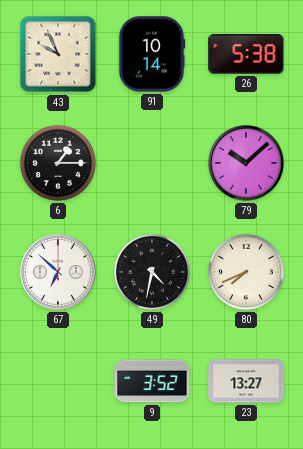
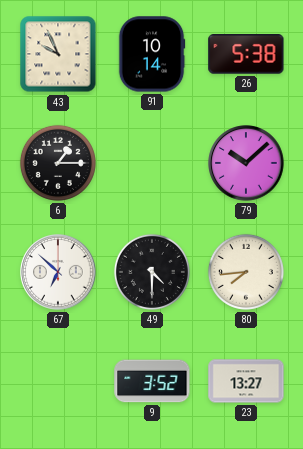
49: 4:32 -> 4:30 (152, 272)
80: 7:41 -> 7:44 (246, 272)
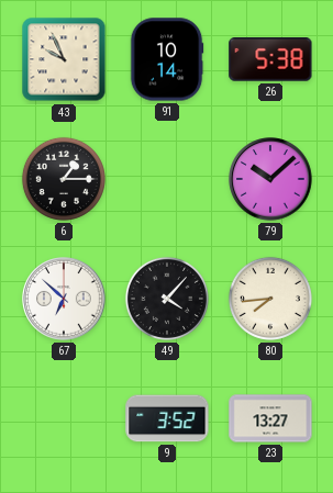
49: 4:30 -> 4:07 (167, 299)
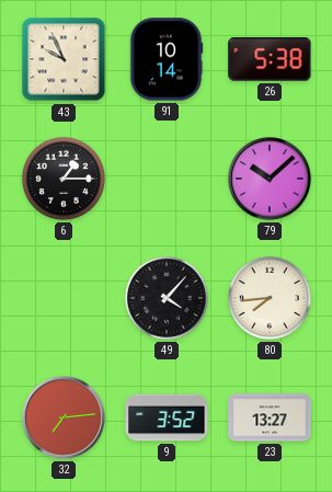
67: 6:52 -> none (64, 299)
32: none -> 7:14 (64, 417)
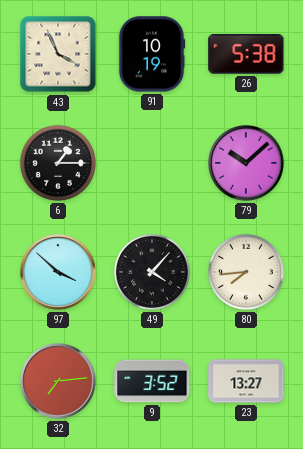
43: 9:56 -> 3:56 (58, 54)
91: 10:14 -> 10:19 (152, 54)
97: none -> 3:52 (58, 272)
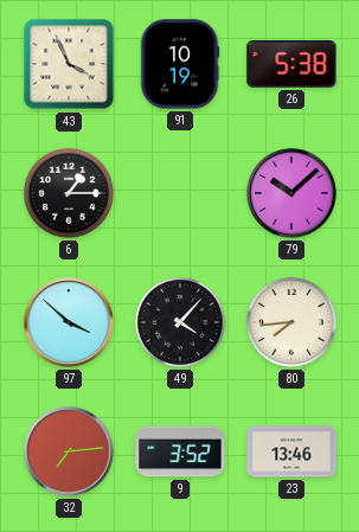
23: 13:27 -> 13:46 (291, 451)
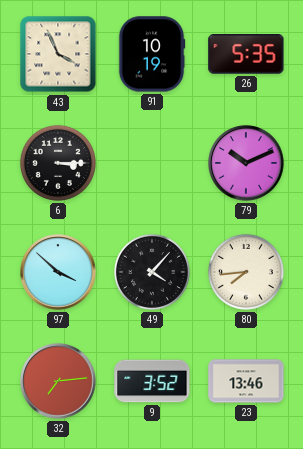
26: 5:38 -> 5:35 (246, 54)
6: 1:15 -> 3:15 (58, 163)
79: 10:08 -> 10:11 (246, 163)
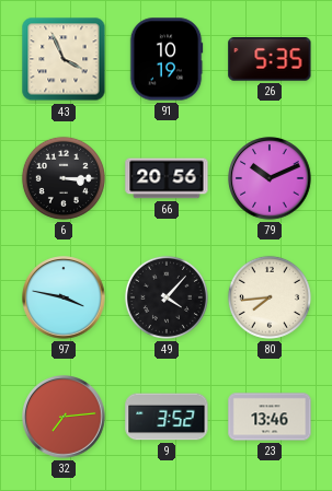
66: none -> 20:56 (167, 178)
97: 3:52 -> 3:47 (64, 297)
